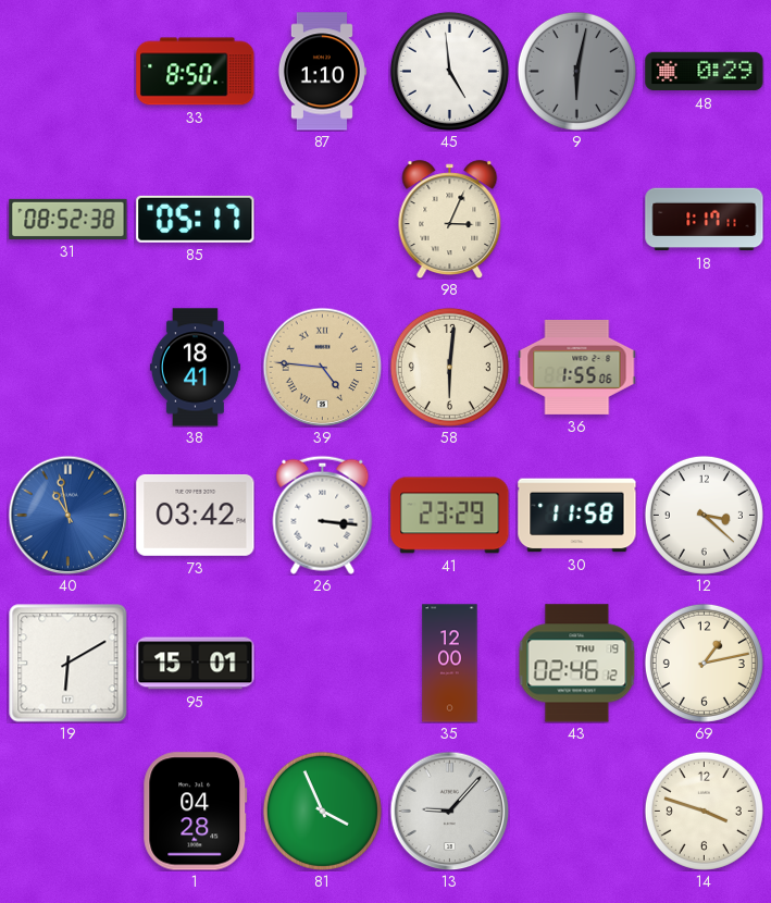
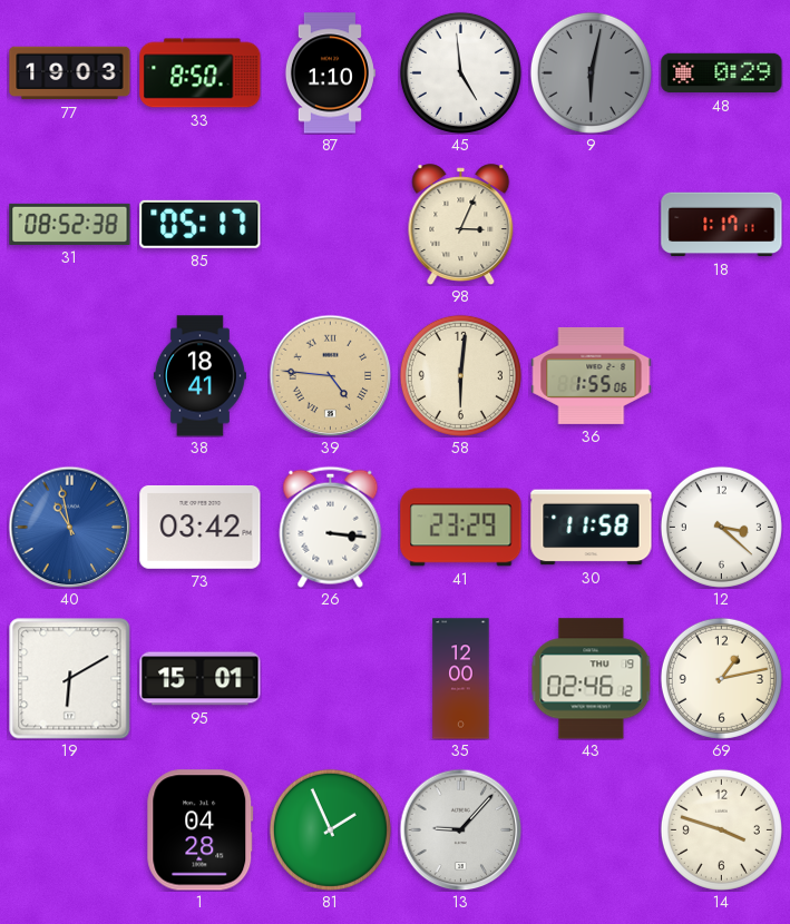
77: none -> 19:03 (70, 73)
81: 3:56 -> 1:56 (330, 829)
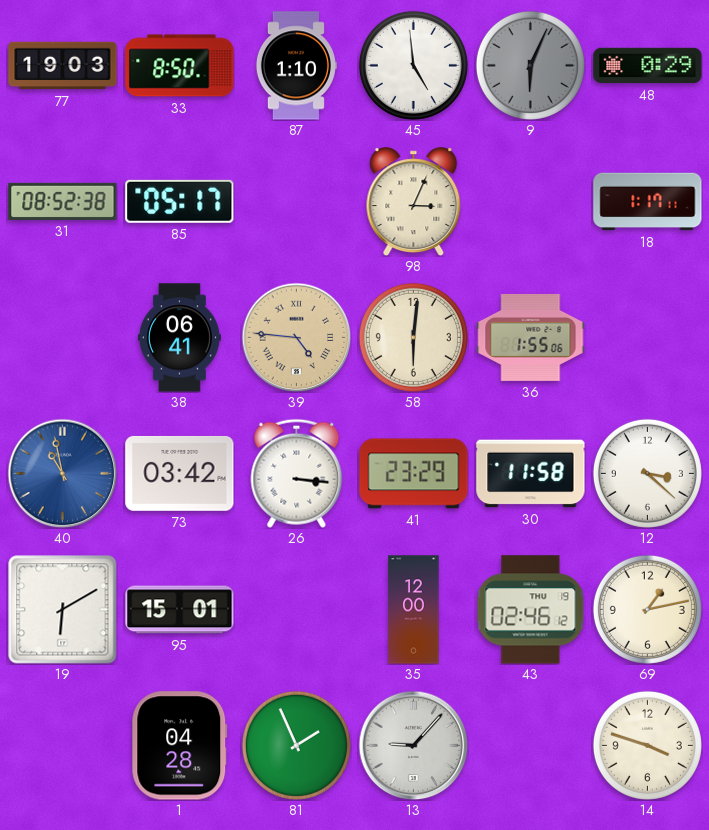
9: 6:02 -> 6:04 (530, 65)
38: 18:41 -> 06:41 (179, 338)
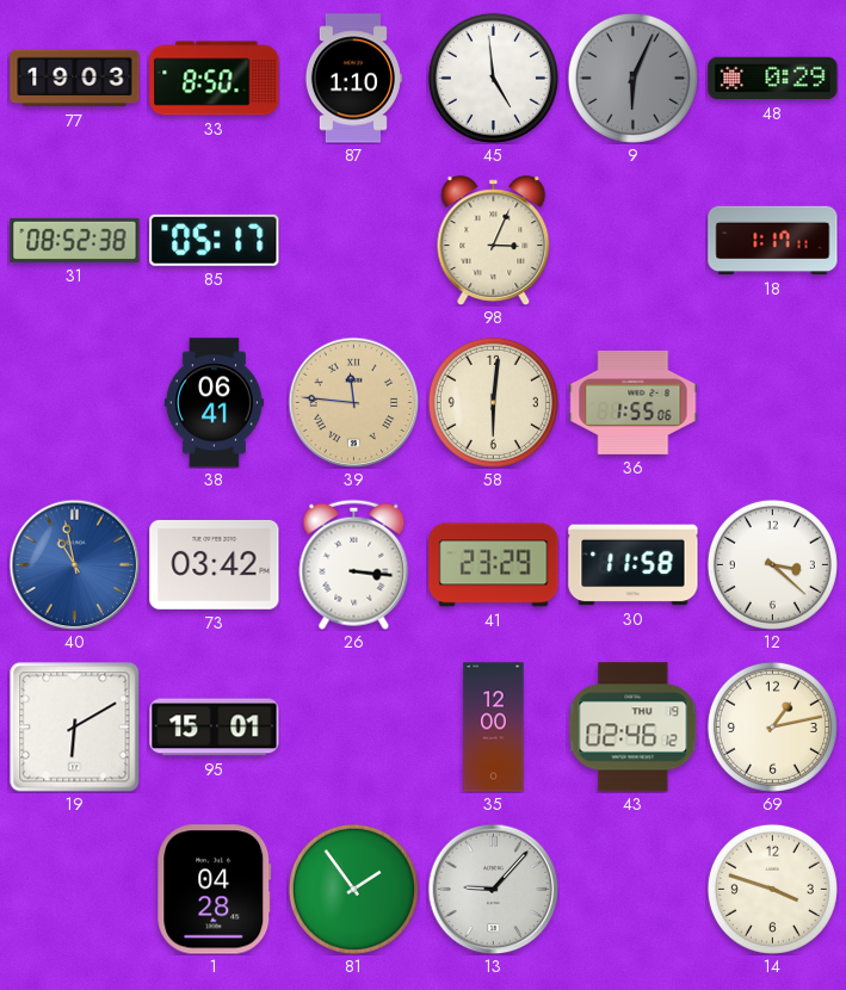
39: 4:46 -> 11:46 (353, 402)
81: 1:56 -> 1:54 (353, 889)
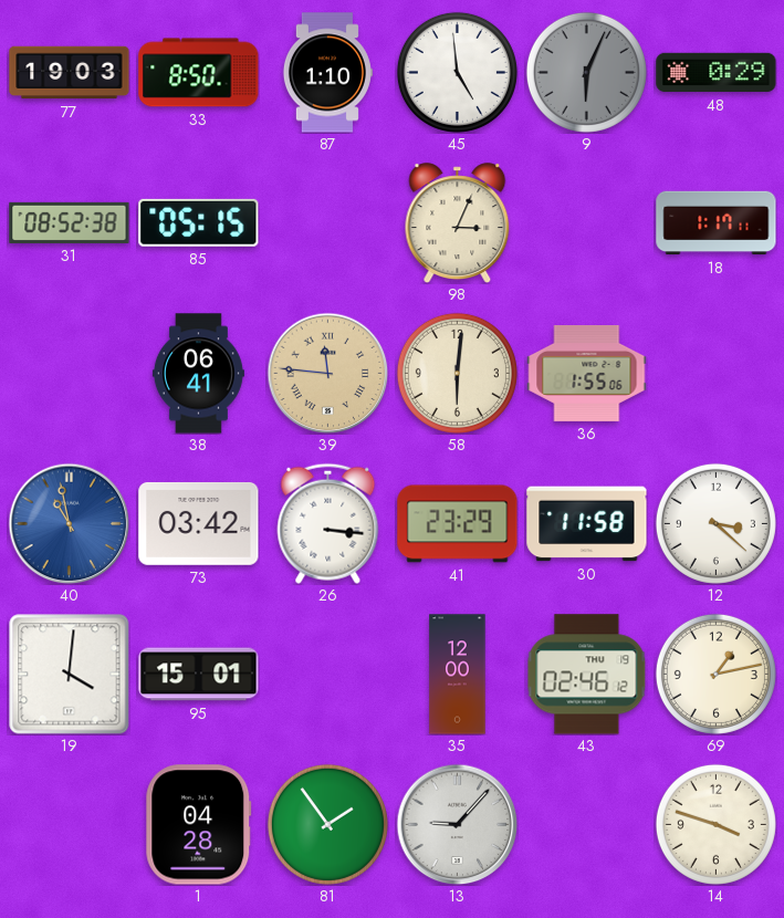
85: 05:17 -> 05:15 (199, 222)
19: 6:10 -> 4:01 (69, 674)
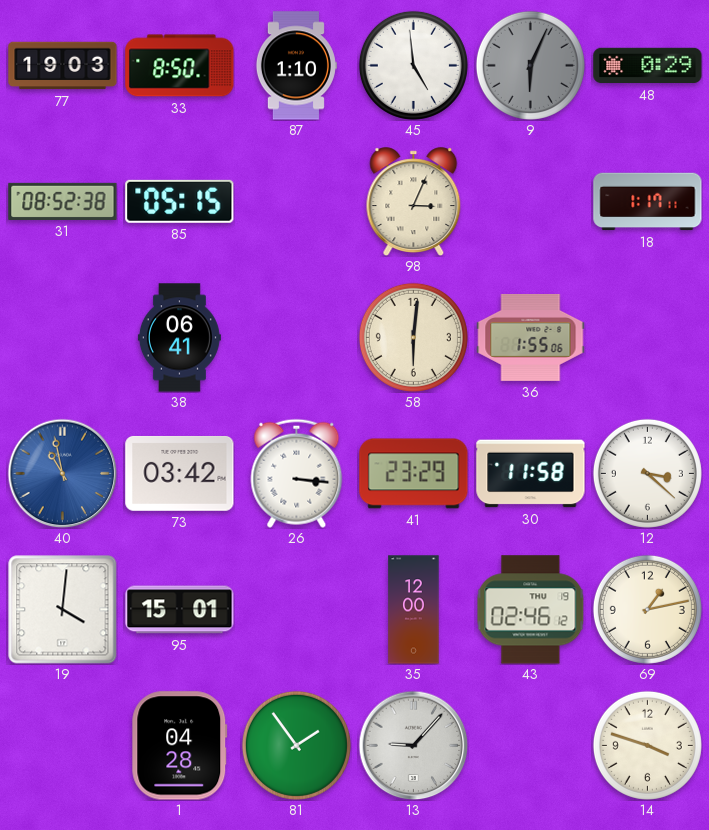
39: 11:46 -> none (327, 373)
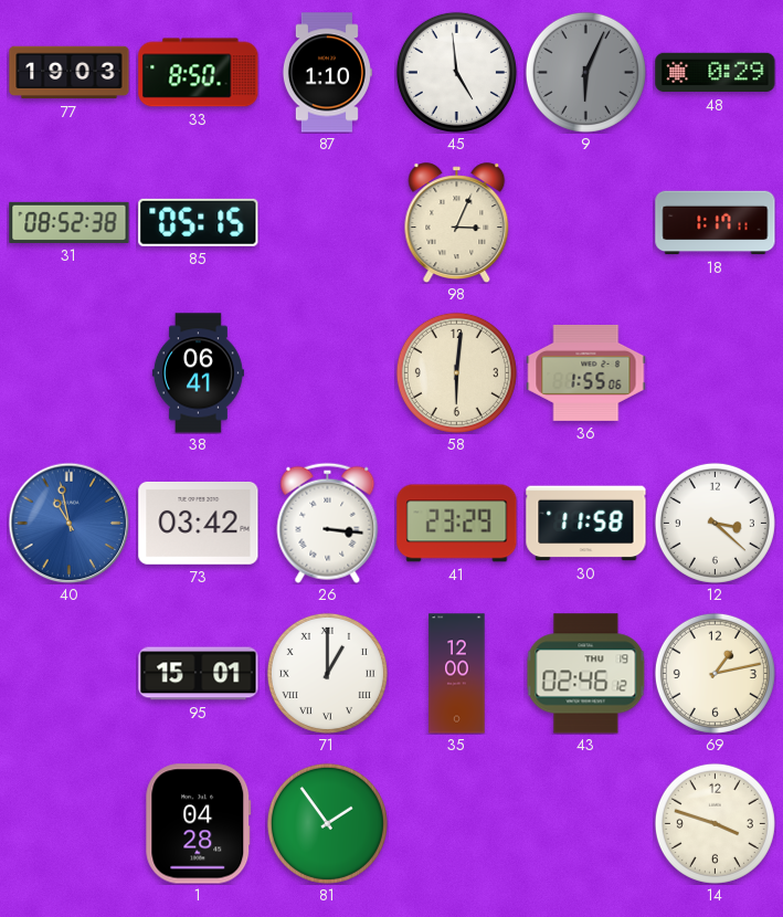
19: 4:01 -> none (62, 609)
71: none -> 1:00 (327, 673)
13: 9:07 -> none (413, 745)
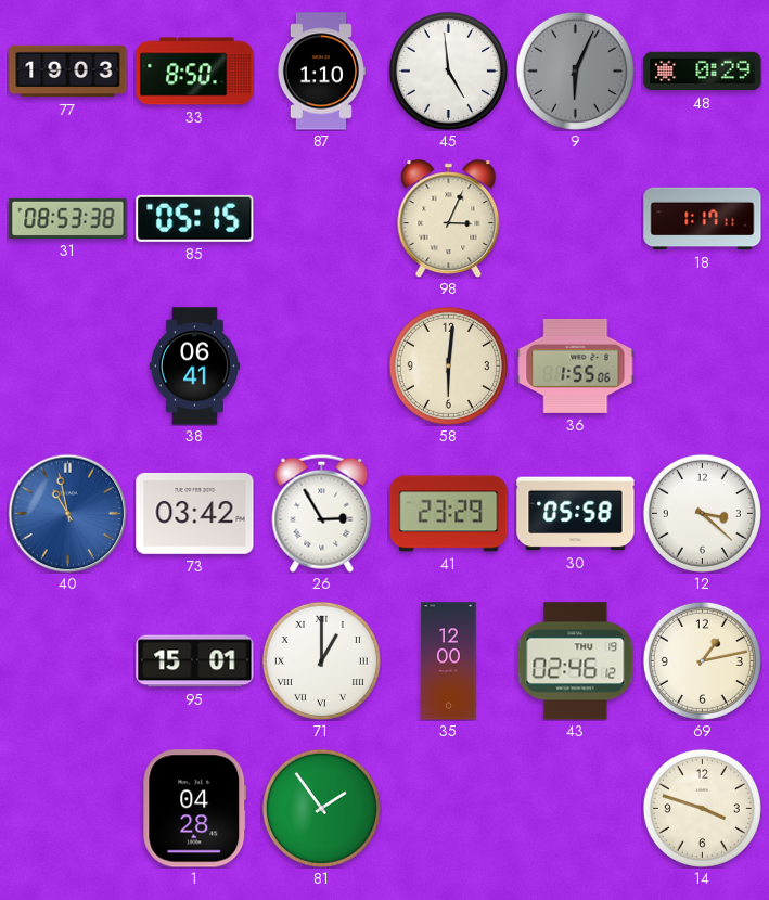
31: 08:52 -> 08:53 (68, 218)
26: 3:16 -> 2:55 (322, 513)
30: 11:58 -> 05:58 (576, 514)
